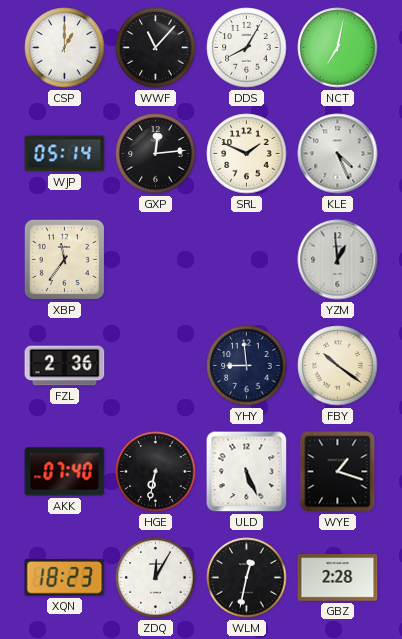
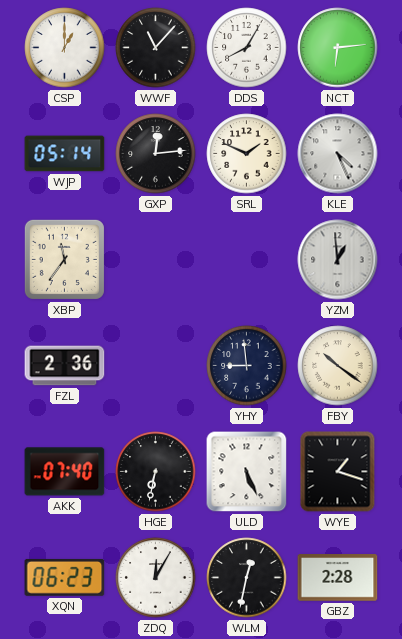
NCT: 7:02 -> 6:14 (338, 48)
XQN: 18:23 -> 06:23 (65, 577)
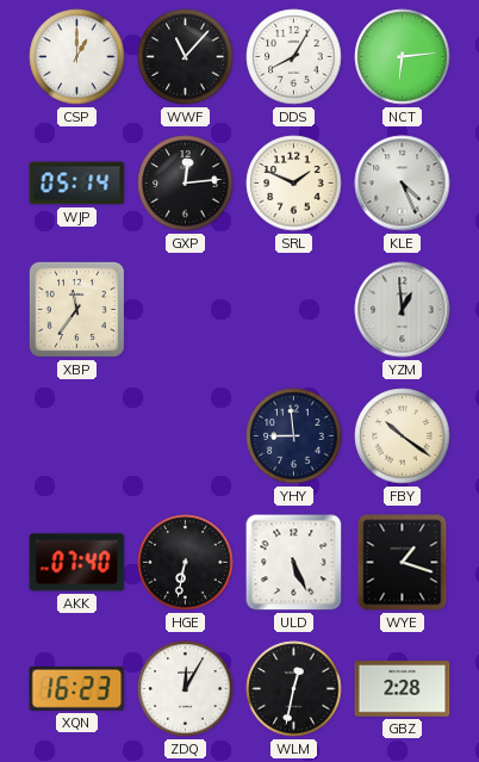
FZL: 2:36 -> none (65, 366)
XQN: 06:23 -> 16:23 (77, 688)
